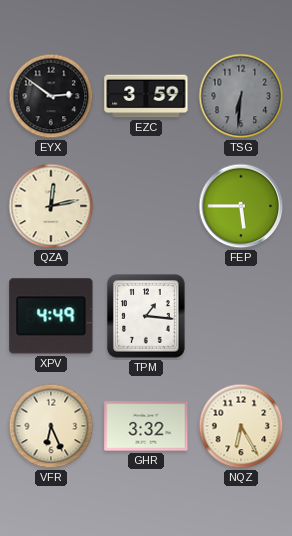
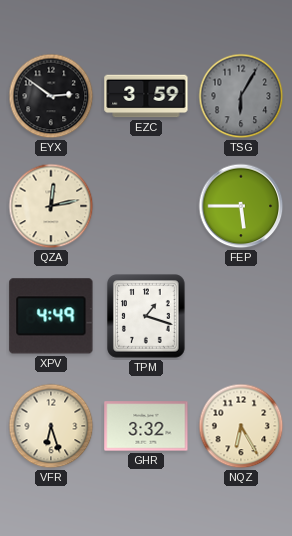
TSG: 6:31 -> 6:05 (241, 96)
TPM: 1:16 -> 1:18 (146, 316)
VFR: 6:26 -> 6:27 (51, 426)
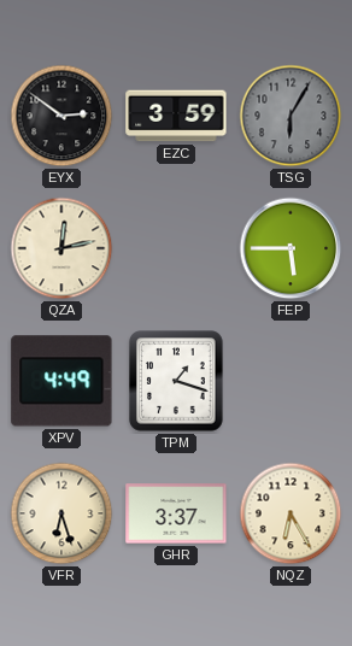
GHR: 3:32 -> 3:37 (176, 513)
